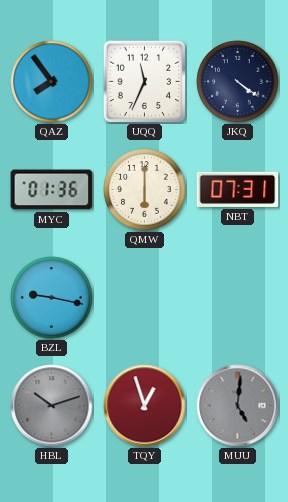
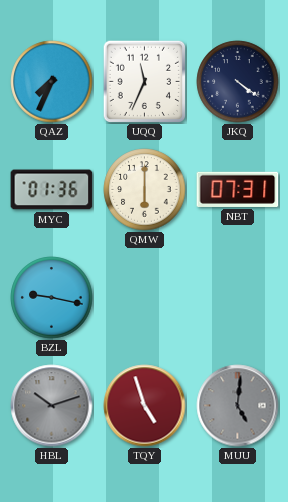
QAZ: 7:54 -> 7:34 (52, 82)
TQY: 12:57 -> 4:57 (145, 406)
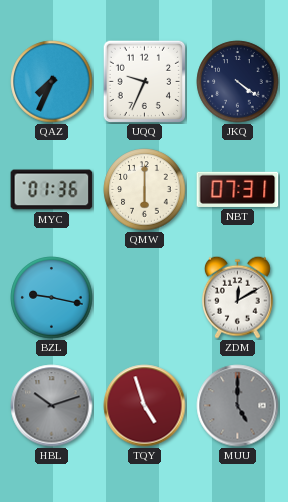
UQQ: 11:34 -> 9:34 (144, 81)
ZDM: none -> 12:10 (237, 297)
MUU: 5:01 -> 5:00 (238, 406)
